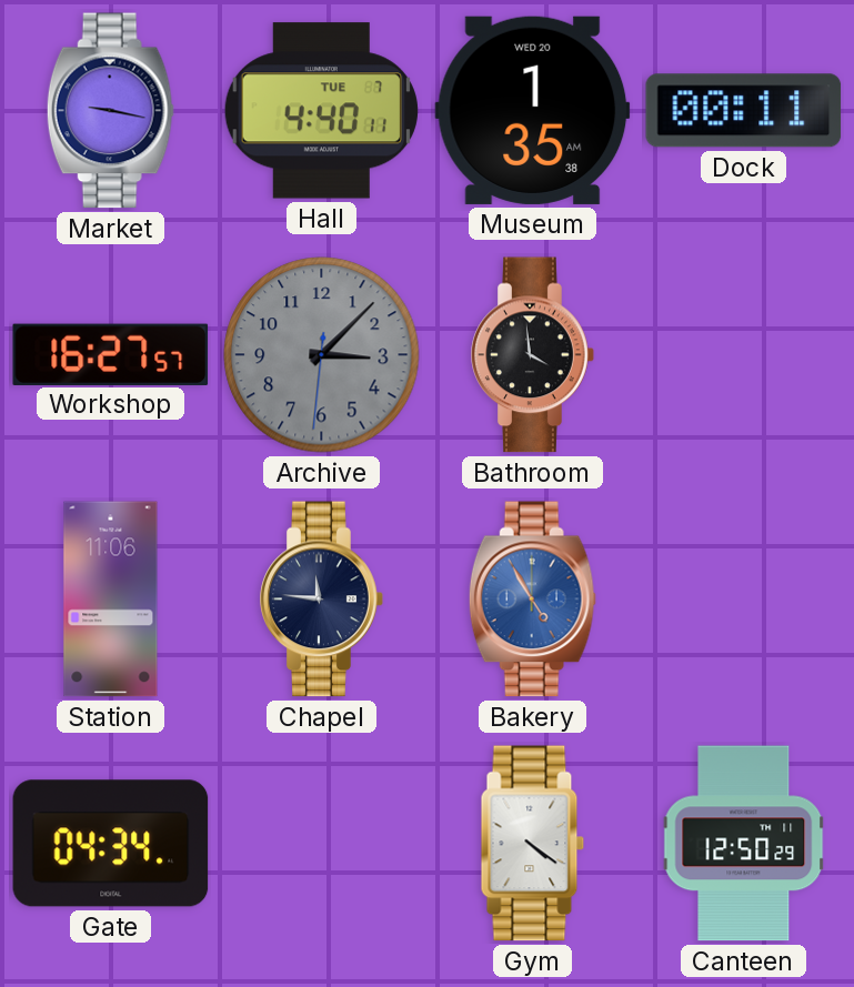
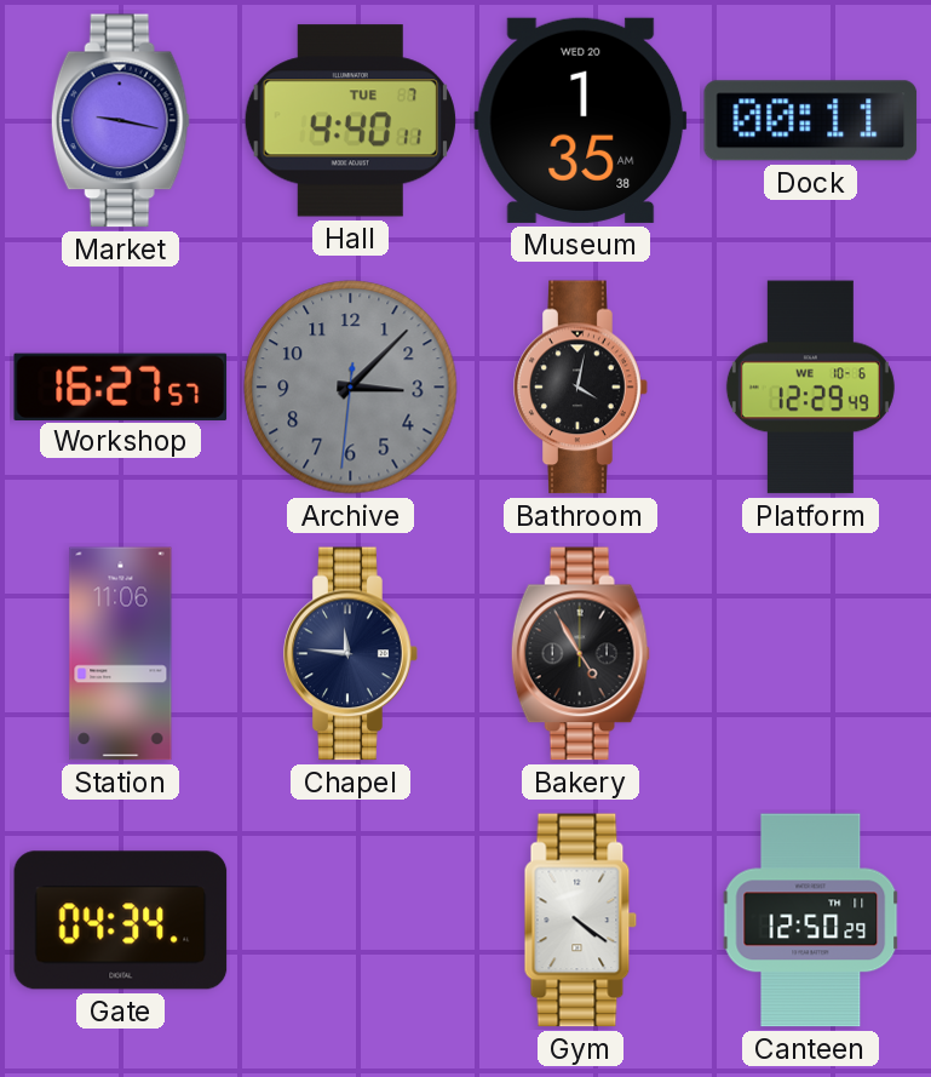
Bathroom: 3:59 -> 4:02 (581, 388)
Platform: none -> 12:29 (810, 388)
Bakery dial: blue -> black (580, 654)
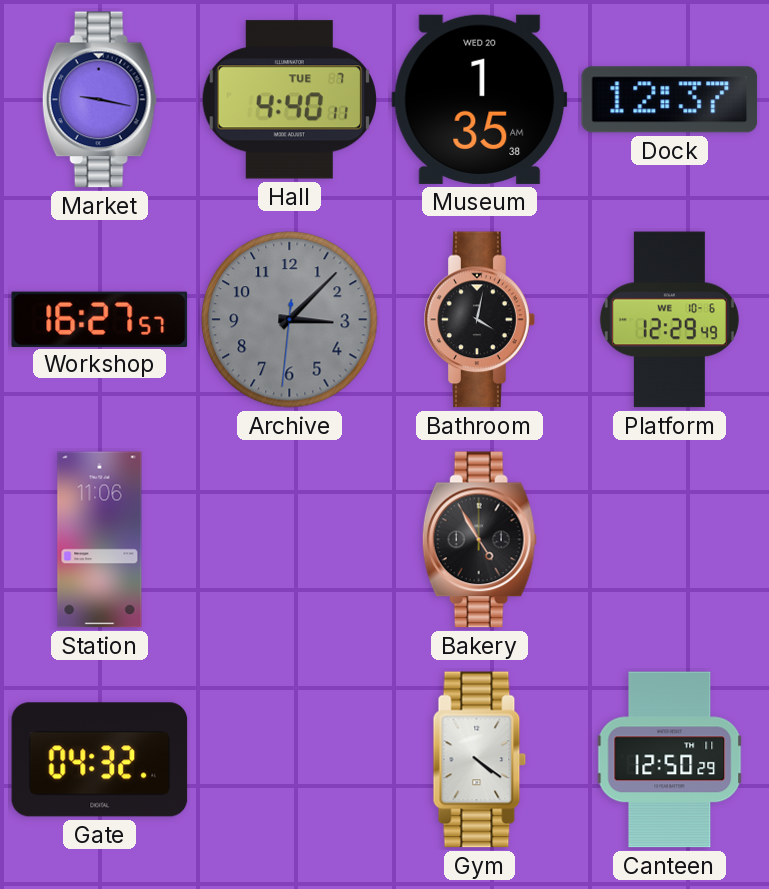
Dock: 00:11 -> 12:37 (670, 100)
Chapel: 11:46 -> none (351, 654)
Gate: 04:34 -> 04:32 (100, 760)
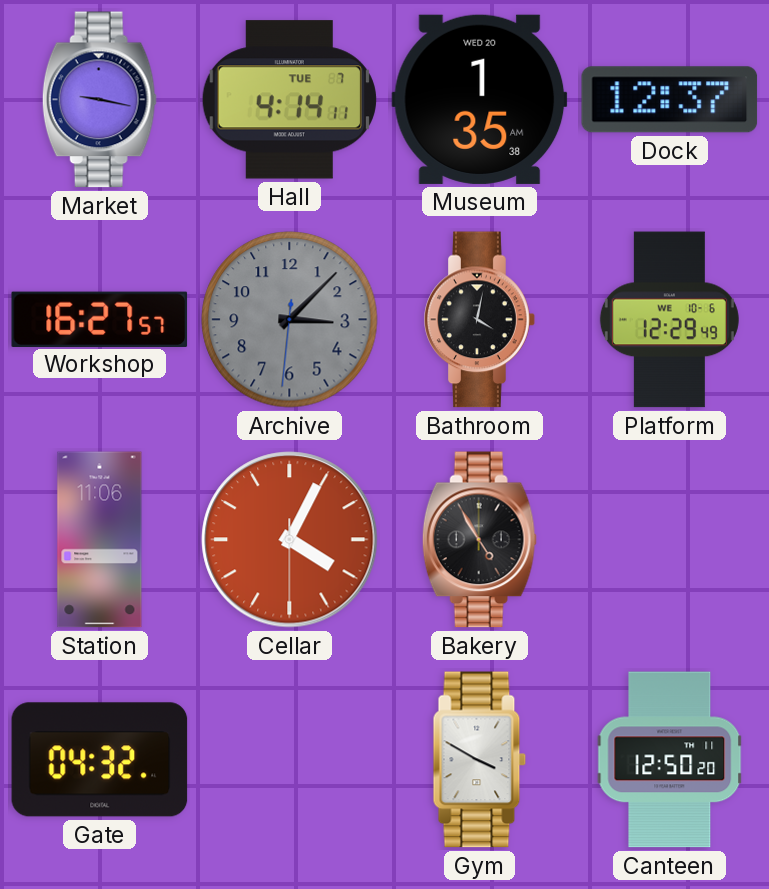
Hall: 4:40 -> 4:14 (289, 100)
Cellar: none -> 4:04 (290, 540)
Gym: 4:21 -> 3:50 (480, 760)
Canteen: 12:50:29 -> 12:50:20 (670, 760)
